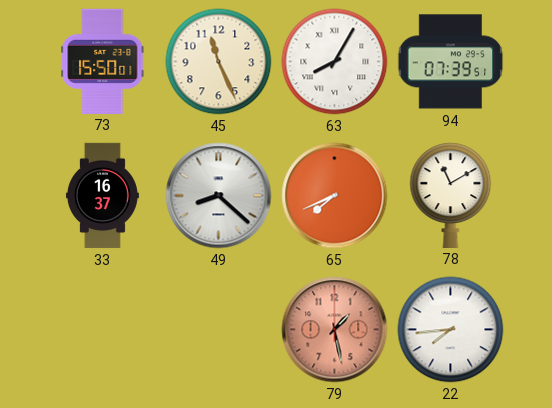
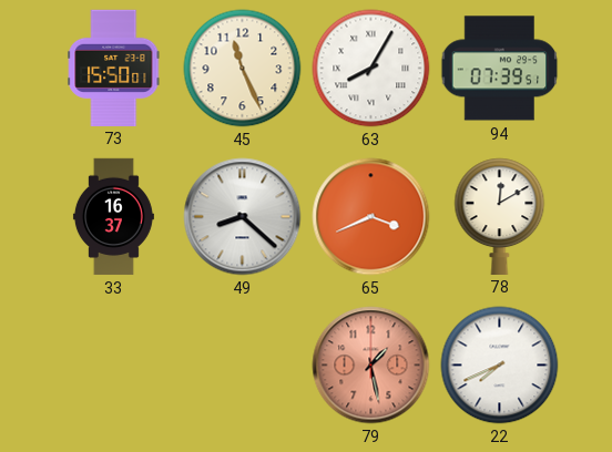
65: 7:41 -> 3:41 (371, 217)
78: 11:10 -> 12:10 (500, 216)
22: 7:44 -> 7:41 (500, 366)
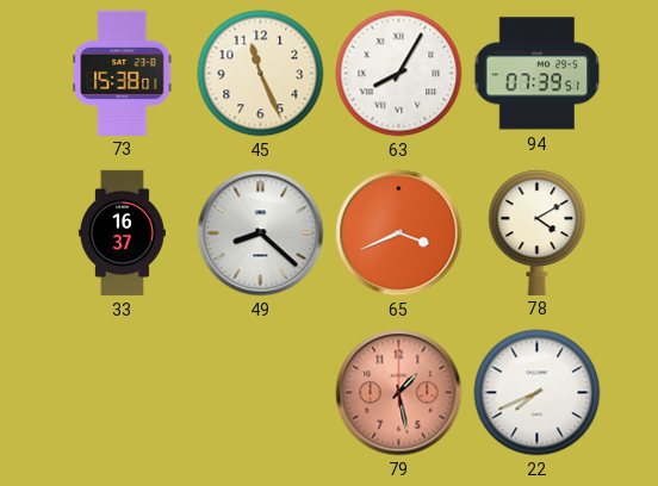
73: 15:50 -> 15:38 (123, 73)
78: 12:10 -> 4:10 (538, 232)
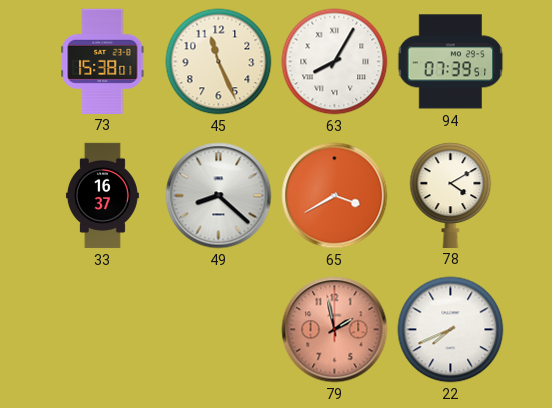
65: 3:41 -> 3:40 (335, 196)
79: 1:28 -> 1:58 (335, 330)
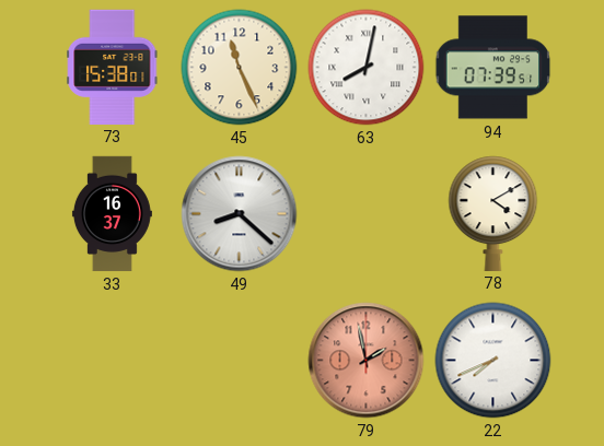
63: 8:05 -> 8:02 (367, 68)
65: 3:40 -> none (335, 196)
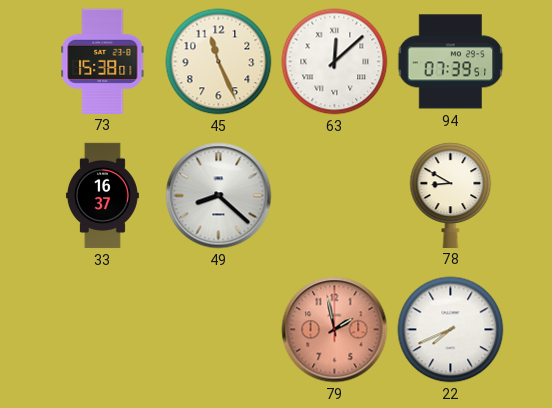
63: 8:02 -> 12:08 (335, 62)
78: 4:10 -> 8:50 (451, 195)
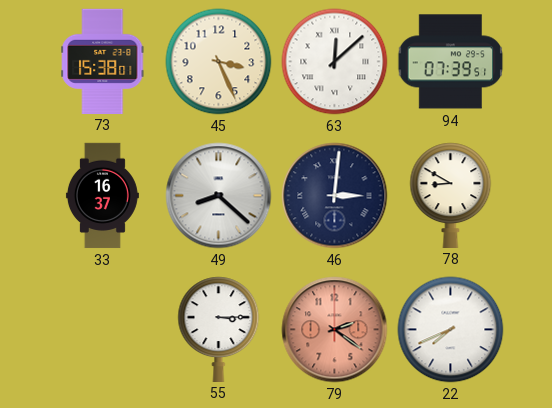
45: 11:26 -> 3:26 (219, 62)
46: none -> 3:01 (335, 196)
55: none -> 3:15 (219, 329)
79: 1:58 -> 2:21 (335, 330)
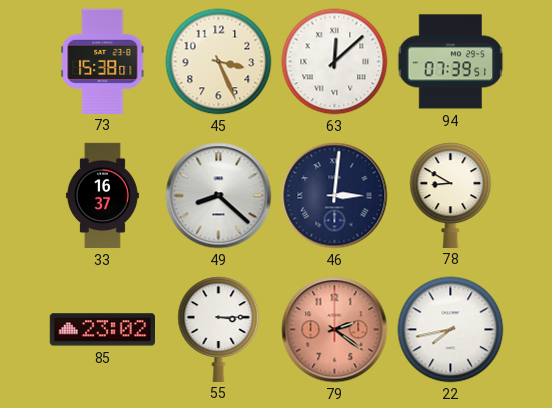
85: none -> 23:02 (102, 330)
22: 7:41 -> 7:43 (451, 330)
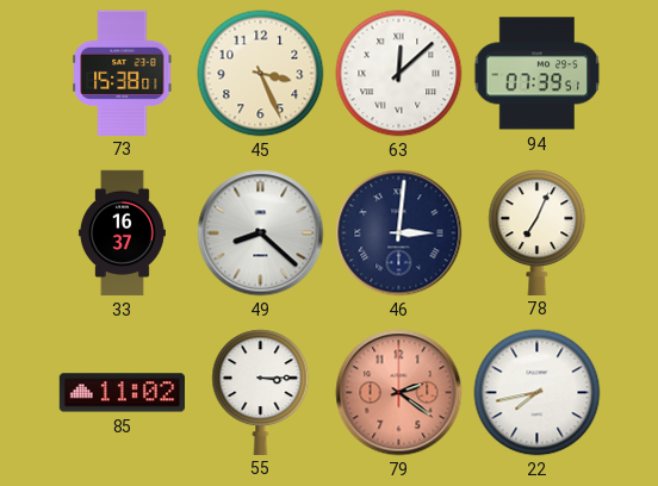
78: 8:50 -> 7:04 (538, 232)
85: 23:02 -> 11:02 (122, 393)
